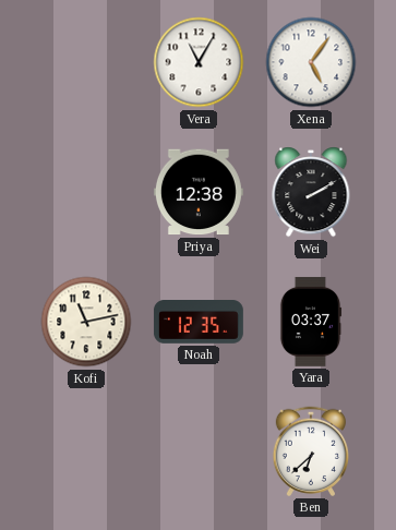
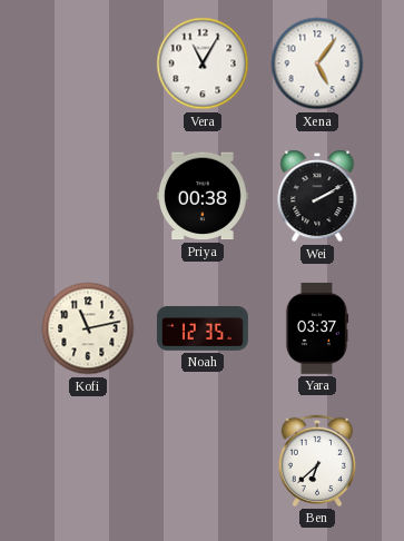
Priya: 12:38 -> 00:38 (203, 196)
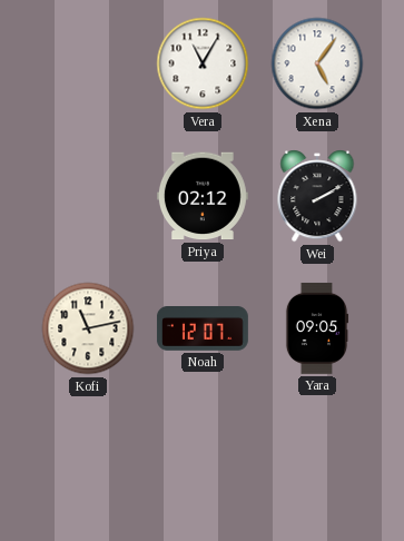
Priya: 00:38 -> 02:12 (203, 196)
Noah: 12:35 -> 12:07 (203, 329)
Yara: 03:37 -> 09:05 (317, 328)
Ben: 6:38 -> none (316, 461)
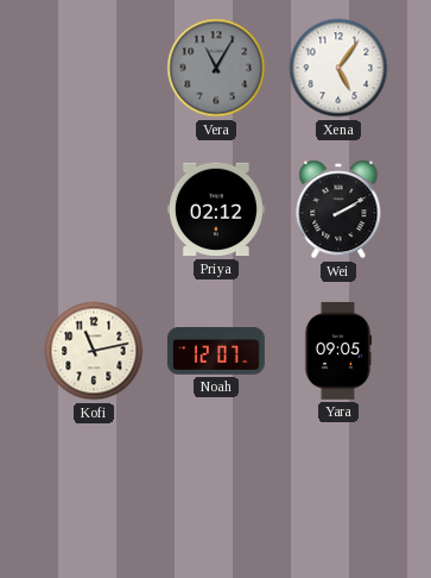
Vera dial: white -> grey (216, 68)
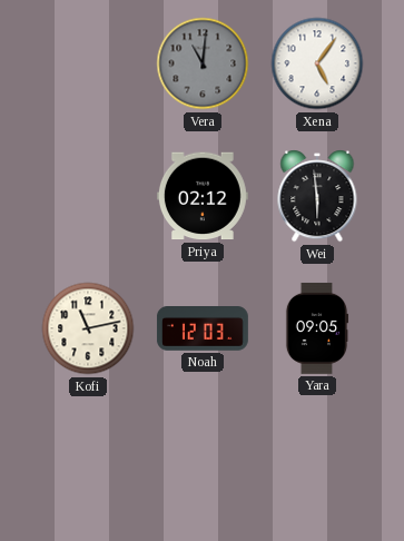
Vera: 11:05 -> 11:01 (203, 63)
Wei: 2:10 -> 5:59 (317, 196)
Noah: 12:07 -> 12:03 (203, 329)
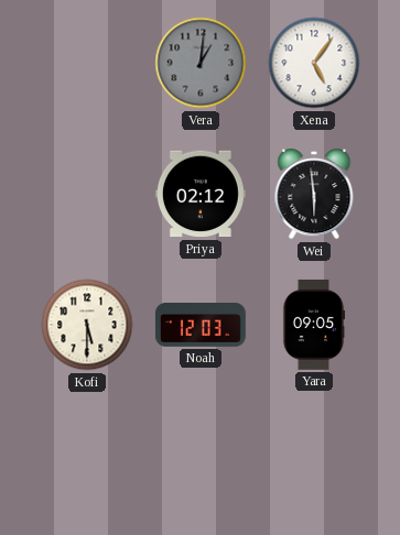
Vera: 11:01 -> 1:01 (201, 63)
Kofi: 11:13 -> 5:30 (87, 325)
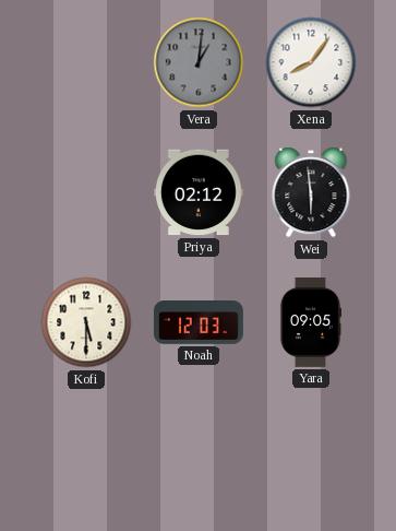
Xena: 5:06 -> 8:06 (311, 62)
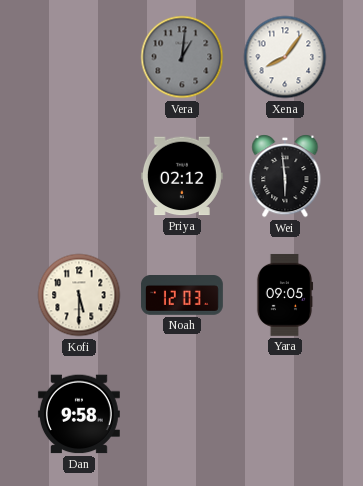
Dan: none -> 9:58 (79, 414)
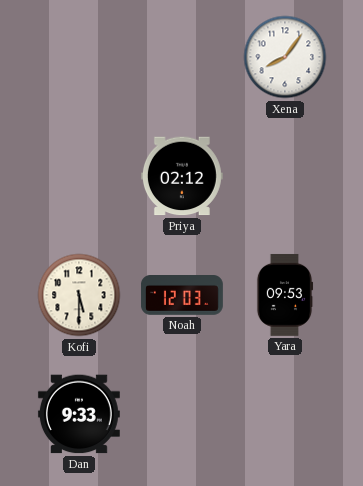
Vera: 1:01 -> none (182, 57)
Wei: 5:59 -> none (285, 176)
Yara: 09:05 -> 09:53 (285, 295)
Dan: 9:58 -> 9:33 (79, 414)
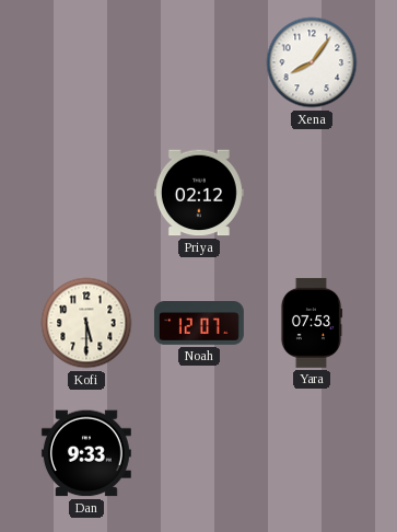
Noah: 12:03 -> 12:07 (199, 324)
Yara: 09:53 -> 07:53 (312, 323)
